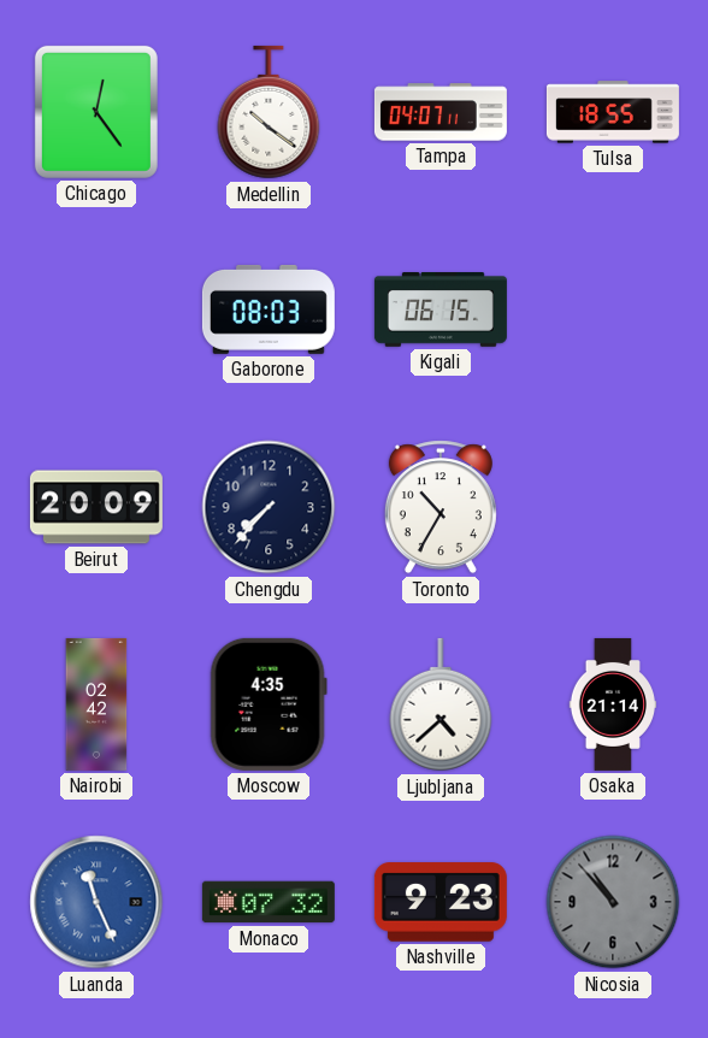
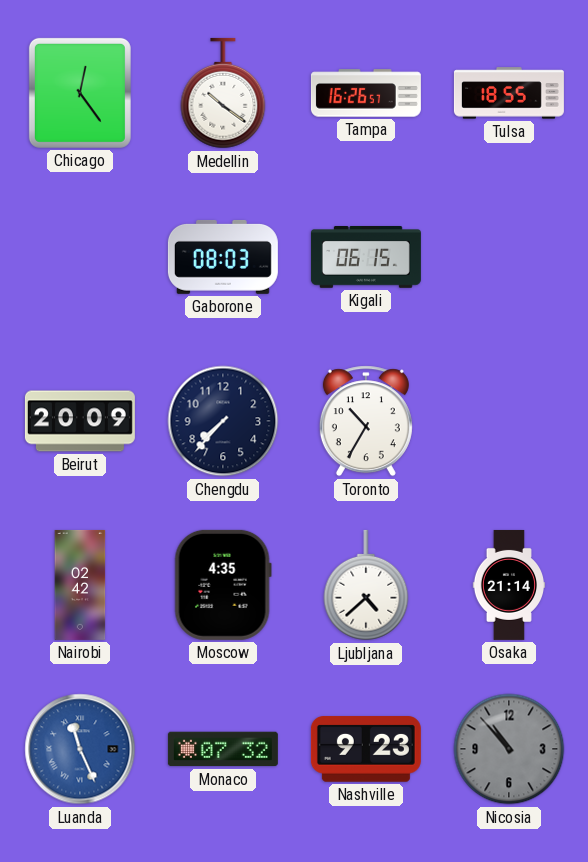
Tampa: 04:07 -> 16:26 (366, 93)
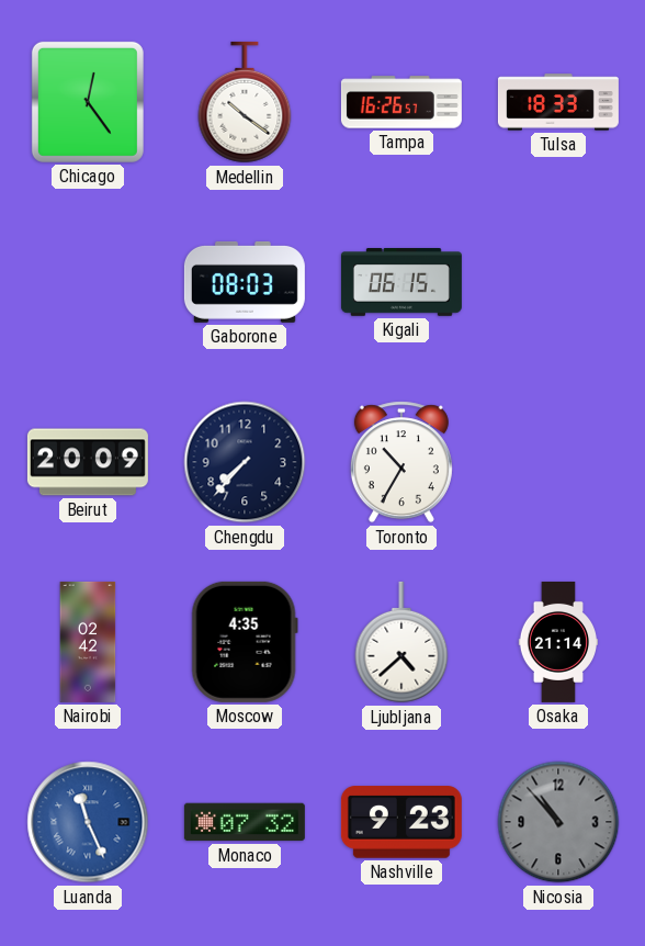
Tulsa: 18:55 -> 18:33 (558, 102)
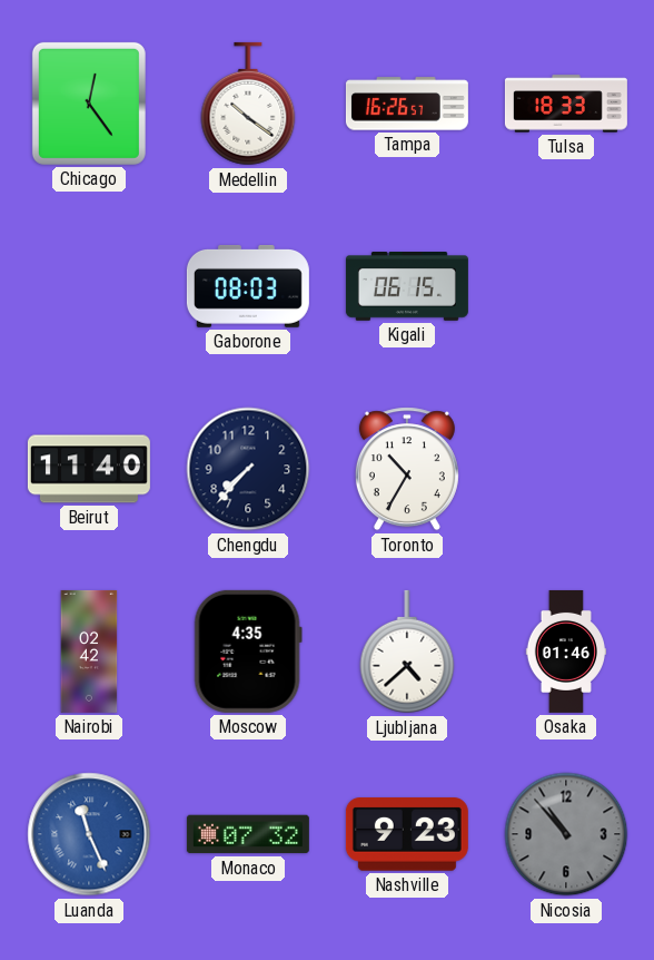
Beirut: 20:09 -> 11:40 (89, 469)
Osaka: 21:14 -> 01:46 (566, 652)
